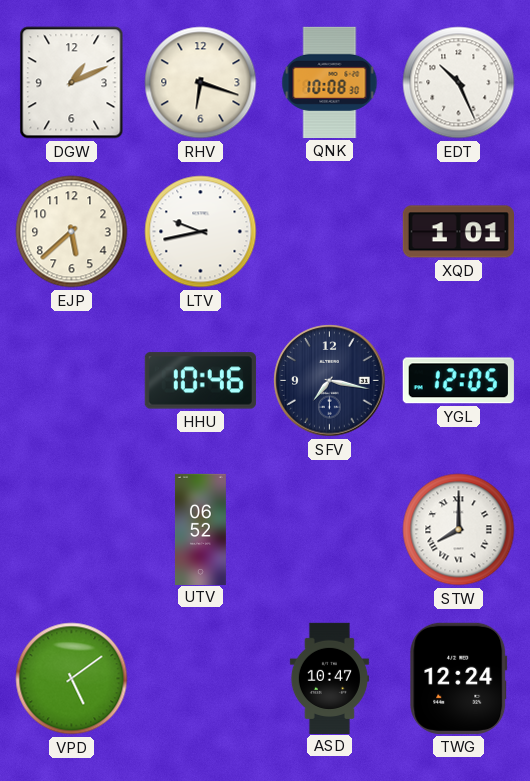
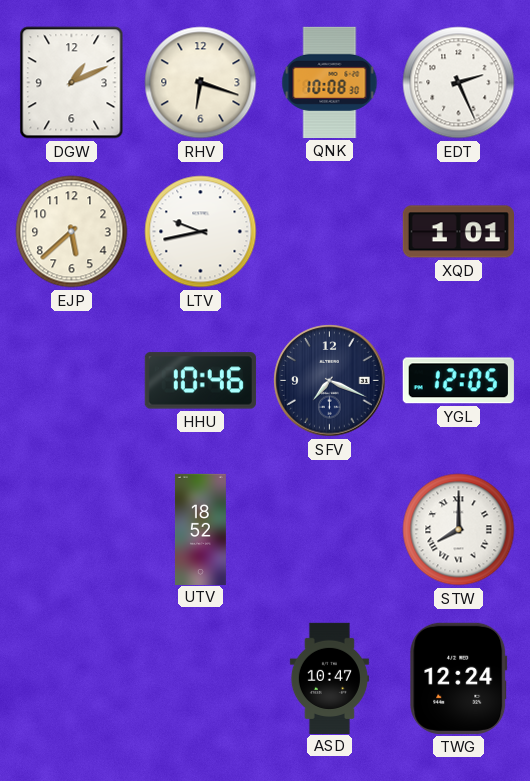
EDT: 10:26 -> 2:26 (459, 83)
SFV: 7:17 -> 7:19 (330, 381)
UTV: 06:52 -> 18:52 (200, 529)
VPD: 5:09 -> none (72, 679)
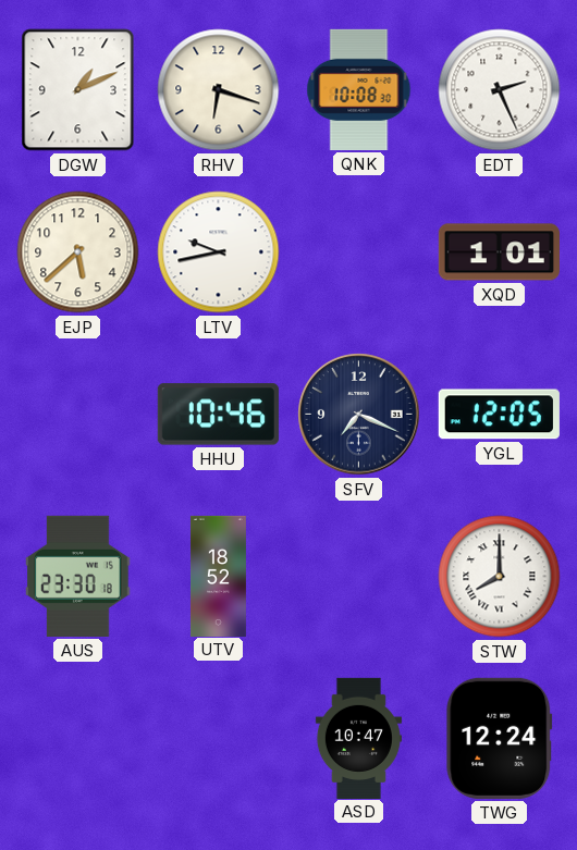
AUS: none -> 23:30 (78, 576)
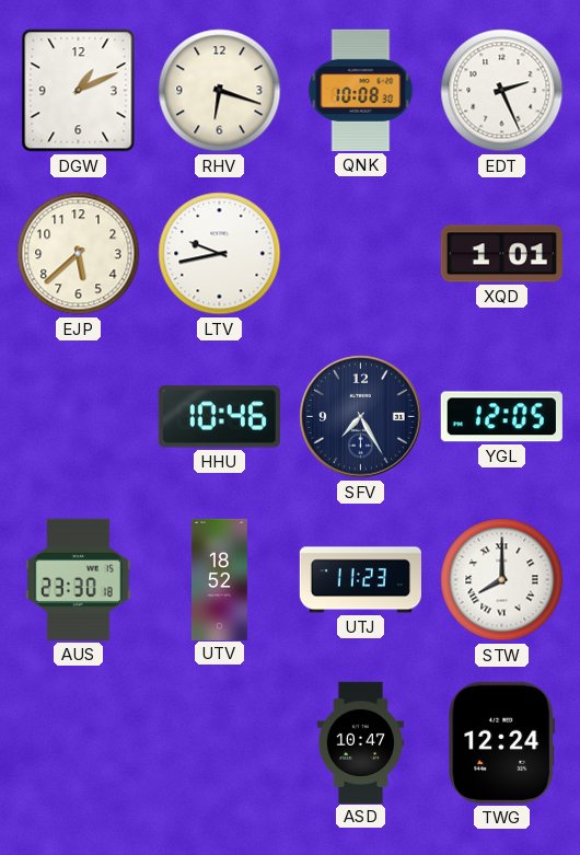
SFV: 7:19 -> 7:25 (361, 417)
UTJ: none -> 11:23 (360, 580)
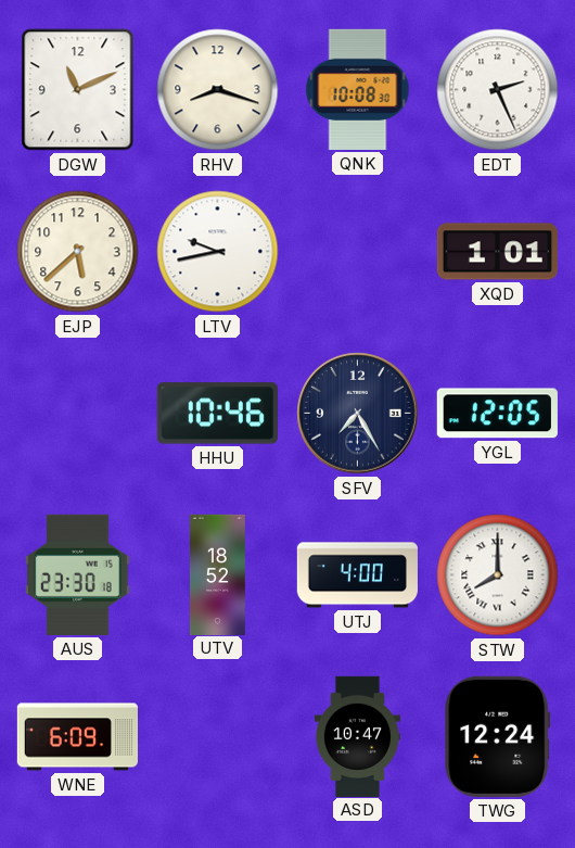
DGW: 1:11 -> 11:11 (78, 90)
RHV: 6:18 -> 8:18 (218, 90)
UTJ: 11:23 -> 4:00 (357, 575)
WNE: none -> 6:09 (77, 737)
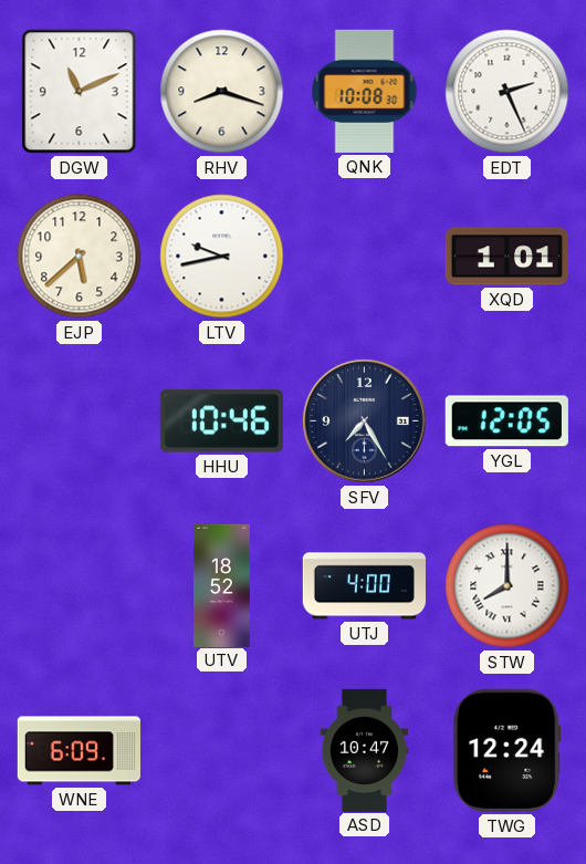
AUS: 23:30 -> none (78, 574)
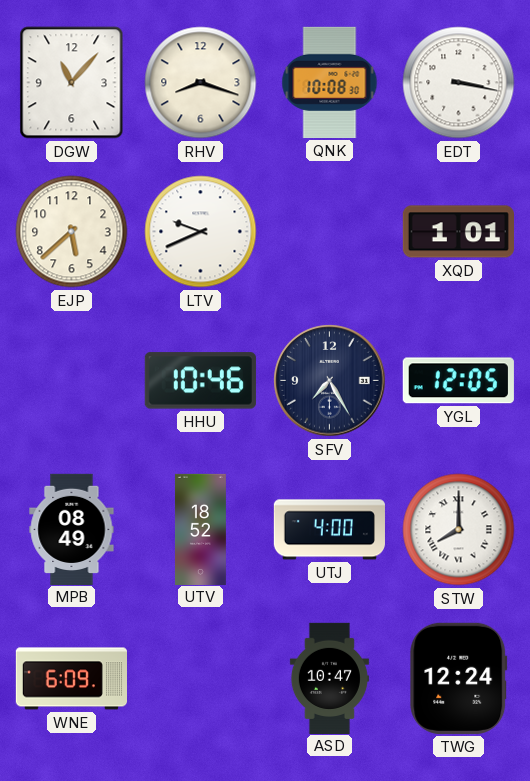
DGW: 11:11 -> 11:07 (72, 83)
EDT: 2:26 -> 3:17 (459, 83)
LTV: 9:43 -> 9:41 (201, 232)
MPB: none -> 08:49 (72, 529)
